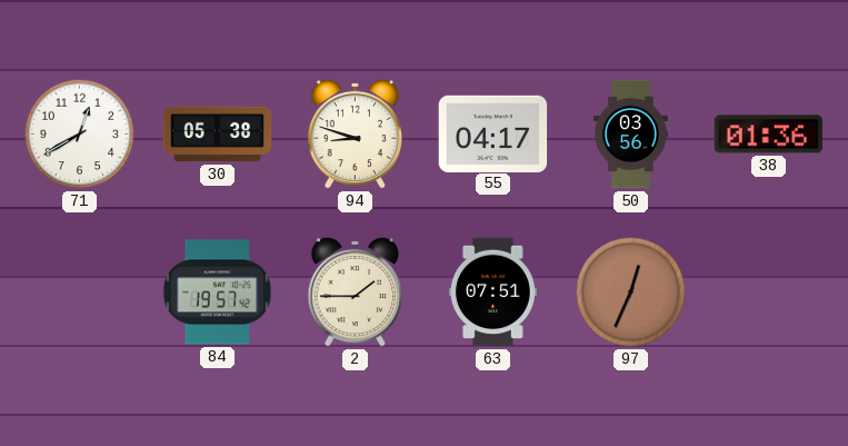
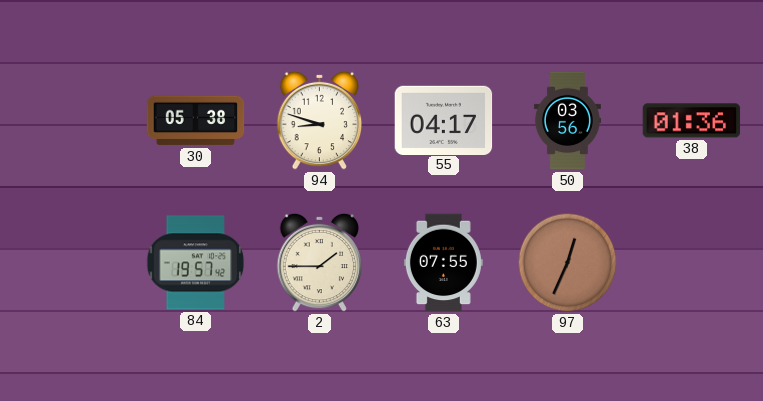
71: 12:40 -> none (80, 135)
63: 07:51 -> 07:55 (443, 263)
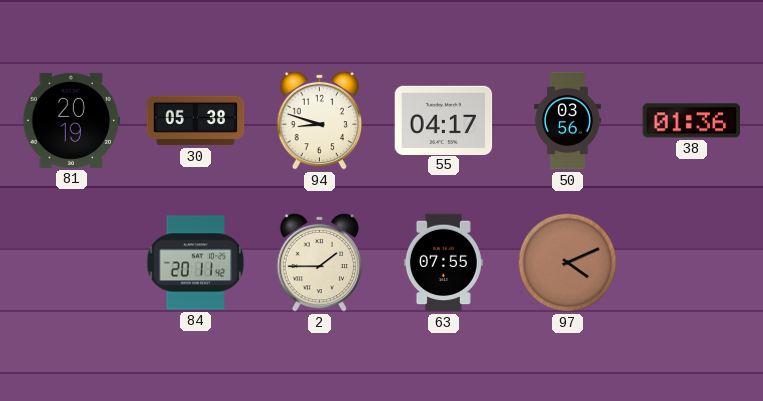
81: none -> 20:19 (72, 120)
84: 19:57 -> 20:11 (196, 263)
97: 12:34 -> 4:11 (568, 263)
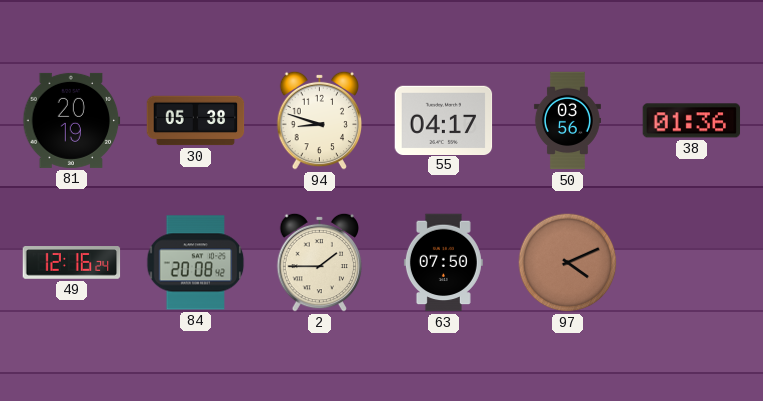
49: none -> 12:16 (72, 263)
84: 20:11 -> 20:08 (196, 263)
63: 07:55 -> 07:50 (443, 263)
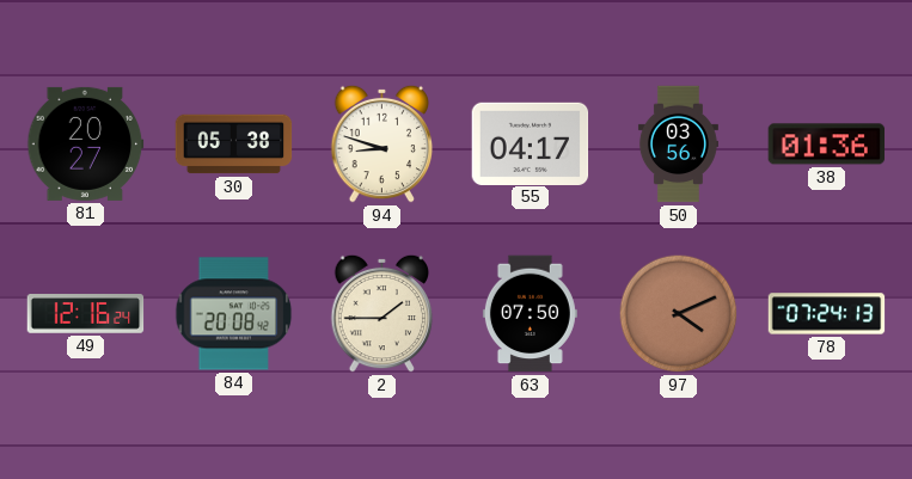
81: 20:19 -> 20:27 (86, 143)
78: none -> 07:24 (827, 314)
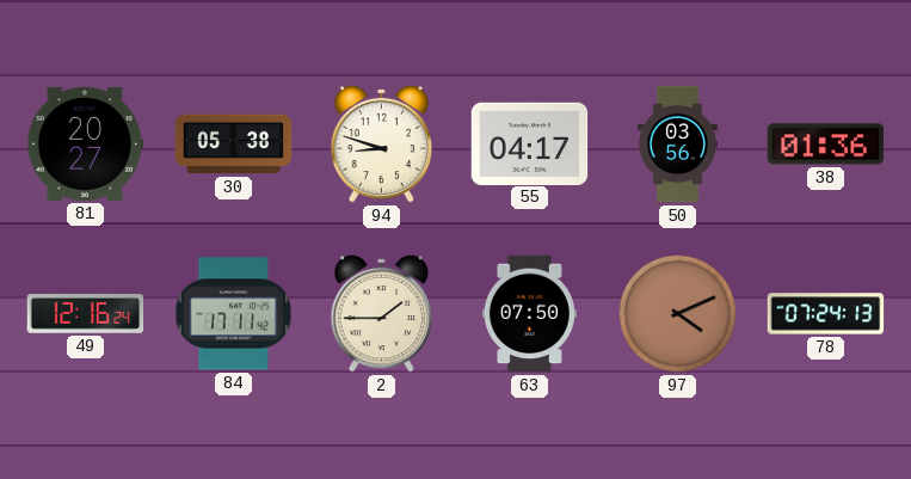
84: 20:08 -> 17:11 (234, 314)
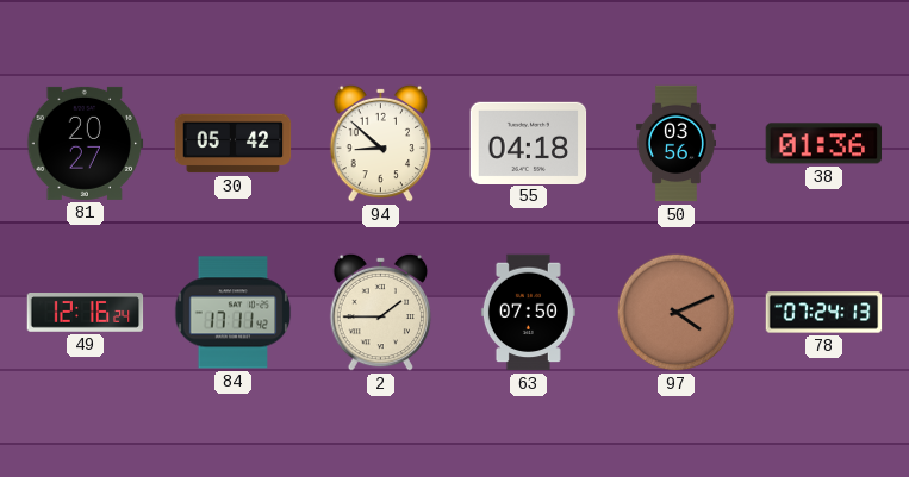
30: 05:38 -> 05:42 (234, 144)
94: 8:48 -> 8:52 (381, 143)
55: 04:17 -> 04:18 (529, 143)
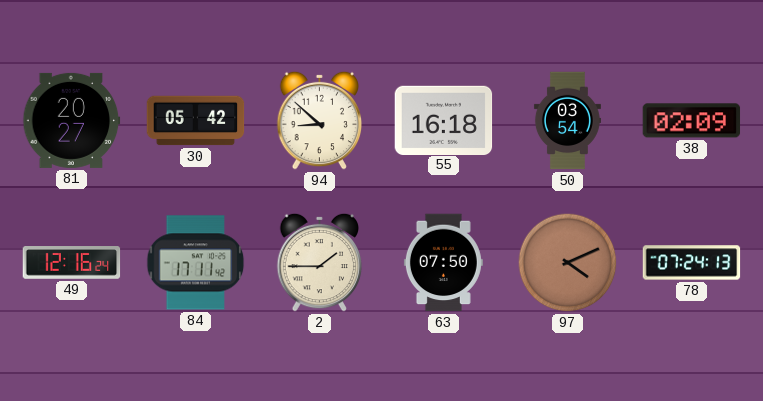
55: 04:18 -> 16:18 (444, 120)
50: 03:56 -> 03:54 (567, 121)
38: 01:36 -> 02:09 (692, 121)
